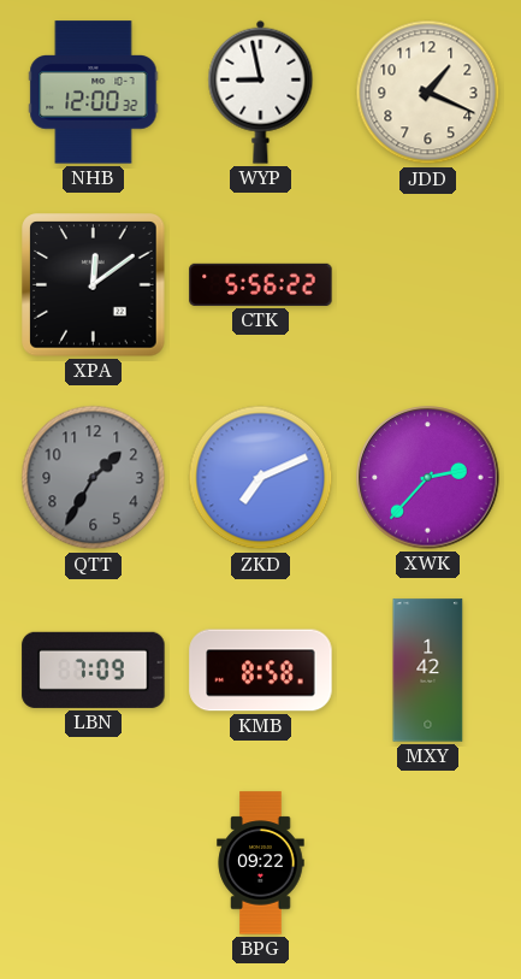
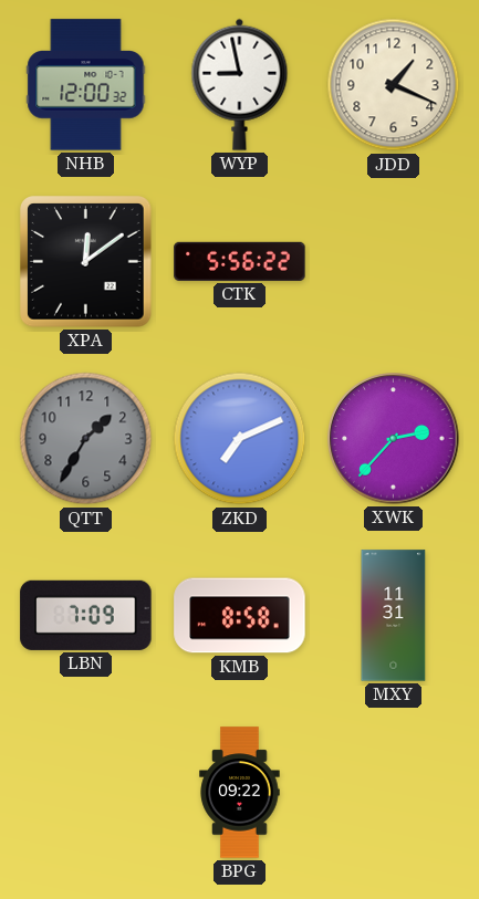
MXY: 1:42 -> 11:31 (394, 616)
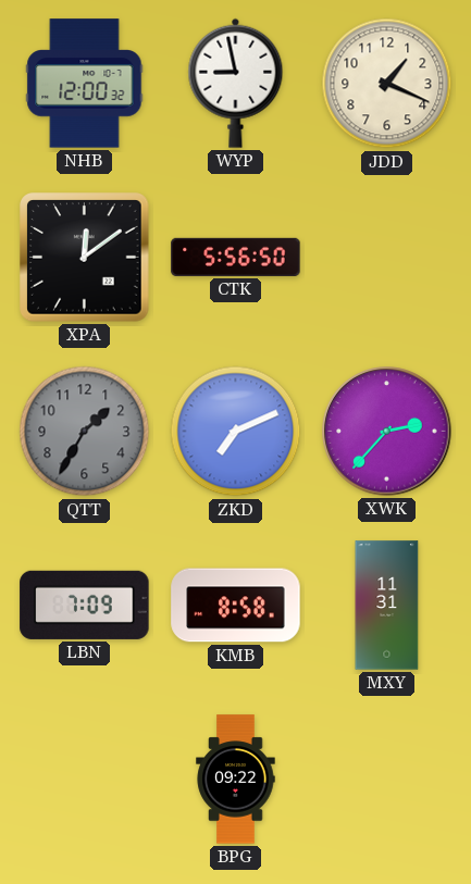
CTK: 5:56:22 -> 5:56:50 (236, 257)
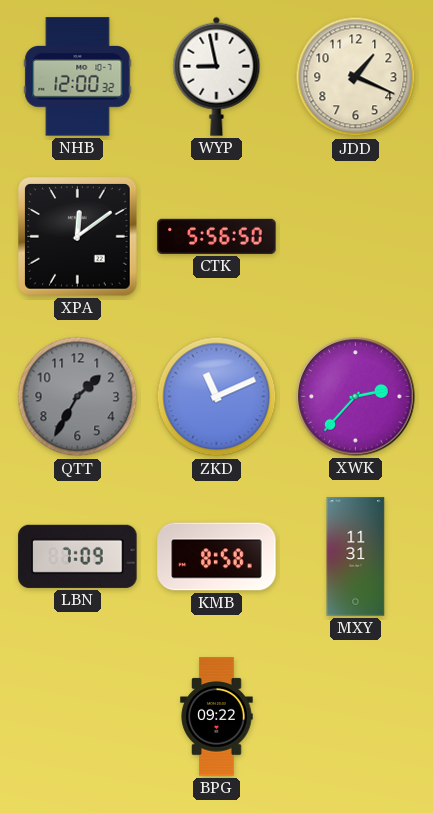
ZKD: 7:11 -> 11:11 (217, 397)
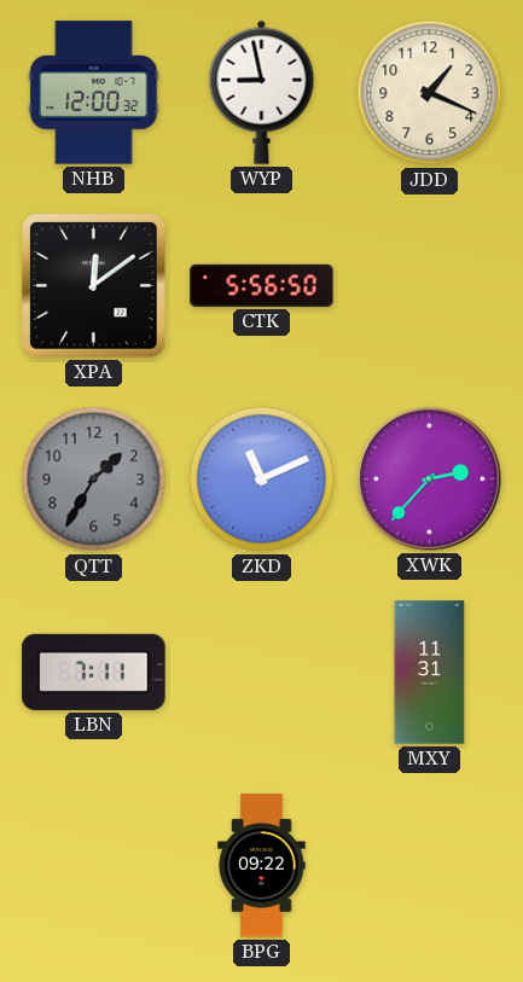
LBN: 7:09 -> 7:11 (94, 672)
KMB: 8:58 -> none (217, 557)
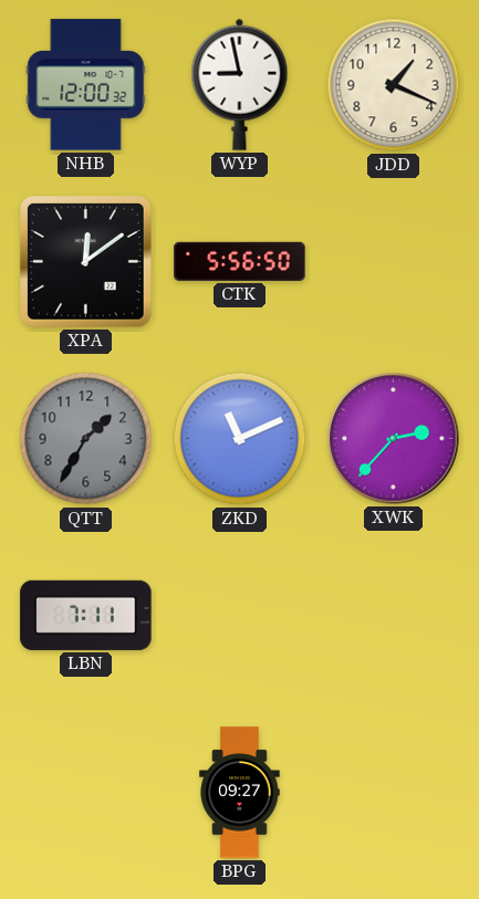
MXY: 11:31 -> none (430, 673)
BPG: 09:22 -> 09:27 (240, 793)
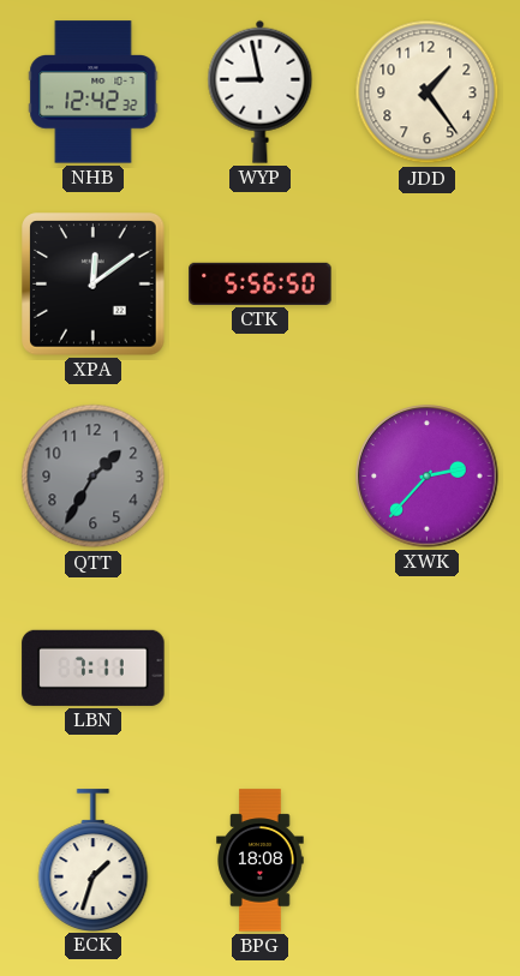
NHB: 12:00 -> 12:42 (94, 92)
JDD: 1:19 -> 1:24 (428, 92)
ZKD: 11:11 -> none (240, 439)
ECK: none -> 1:33 (94, 860)
BPG: 09:27 -> 18:08 (261, 861)
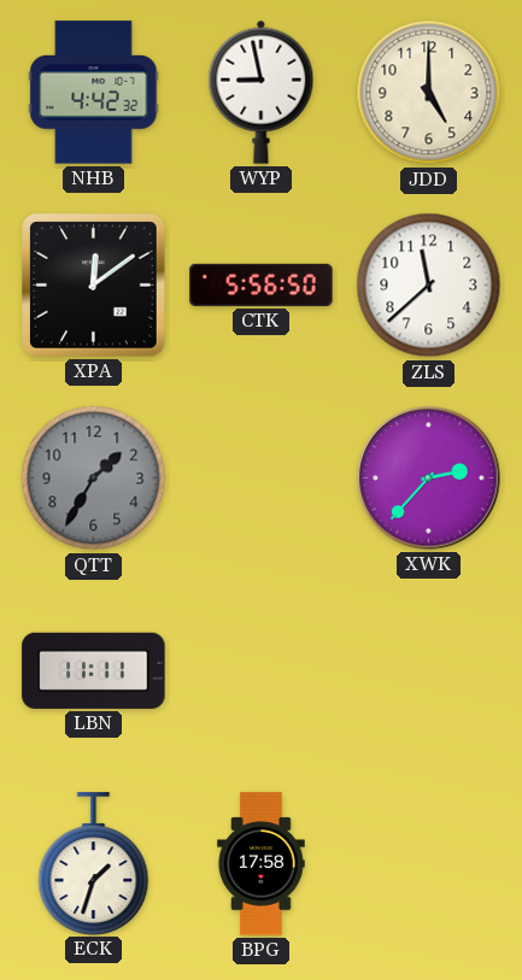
NHB: 12:42 -> 4:42 (94, 93)
JDD: 1:24 -> 5:00 (429, 93)
ZLS: none -> 11:38 (429, 286)
LBN: 7:11 -> 11:11 (94, 670)
BPG: 18:08 -> 17:58 (262, 864)
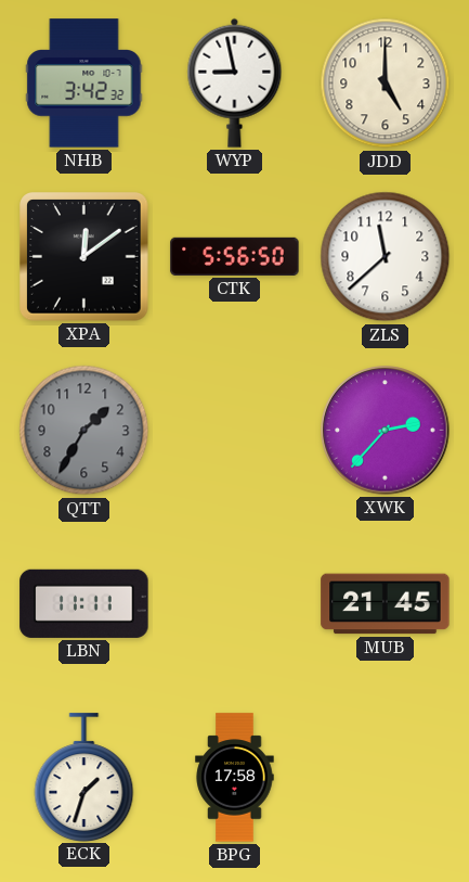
NHB: 4:42 -> 3:42 (84, 84)
MUB: none -> 21:45 (386, 604)
